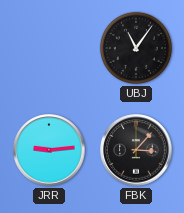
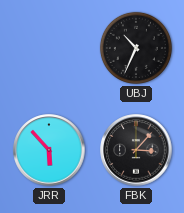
UBJ: 11:06 -> 10:34 (136, 48)
JRR: 9:14 -> 5:53 (49, 150)
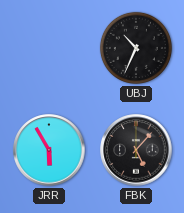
JRR: 5:53 -> 5:55 (49, 150)
FBK: 3:07 -> 5:07 (136, 150)
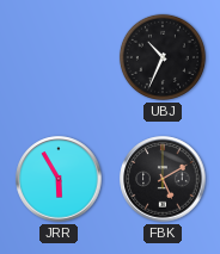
FBK: 5:07 -> 5:10 (163, 179)
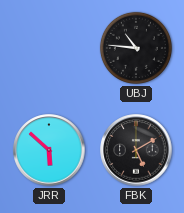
UBJ: 10:34 -> 10:46 (136, 48)
JRR: 5:55 -> 5:52 (49, 150)
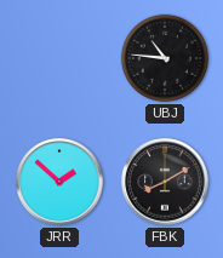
JRR: 5:52 -> 1:52 (59, 182)
FBK: 5:10 -> 8:10 (165, 182)
